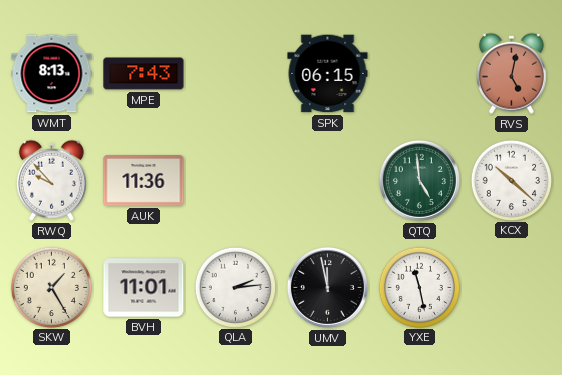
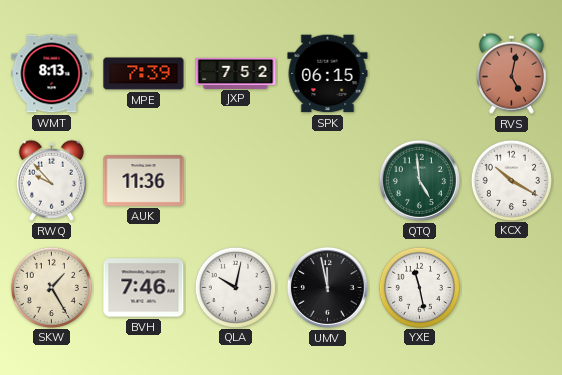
MPE: 7:43 -> 7:39 (144, 74)
JXP: none -> 7:52 (236, 73)
KCX: 10:22 -> 10:20 (511, 180)
BVH: 11:01 -> 7:46 (144, 288)
QLA: 2:14 -> 10:02 (235, 287)
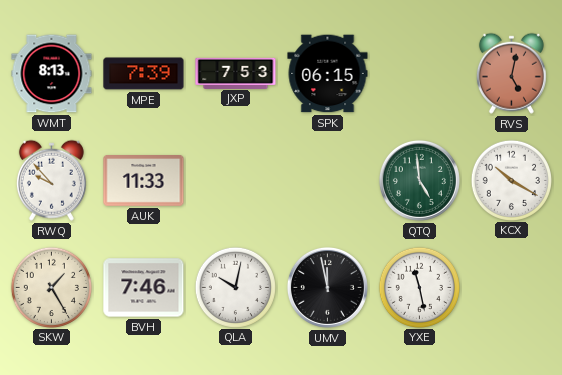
JXP: 7:52 -> 7:53 (236, 73)
AUK: 11:36 -> 11:33 (144, 181)
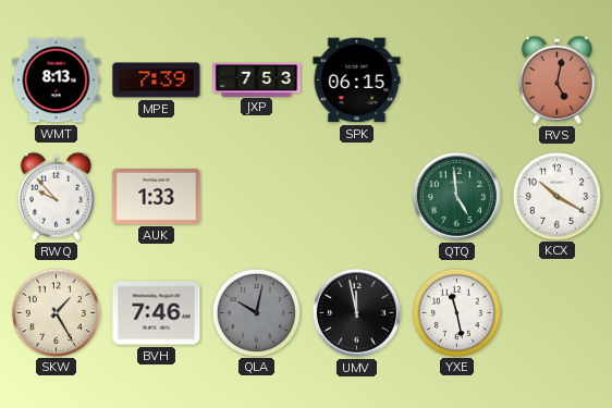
AUK: 11:33 -> 1:33 (157, 197)
QLA dial: white -> grey (256, 312)
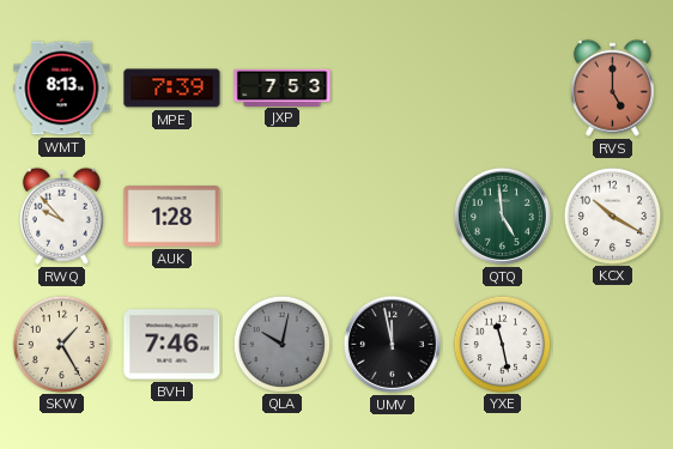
SPK: 06:15 -> none (357, 81)
RVS: 5:02 -> 5:00 (612, 87)
AUK: 1:33 -> 1:28 (172, 217)
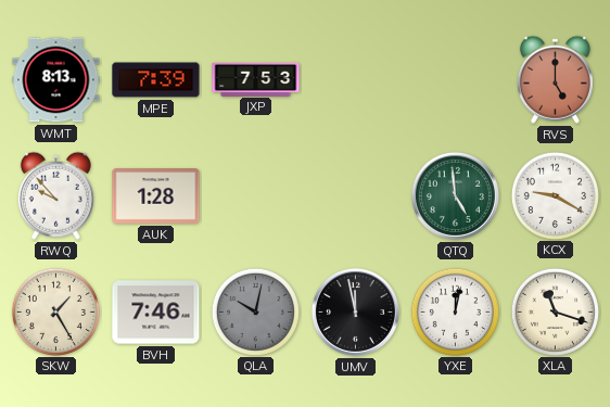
KCX: 10:20 -> 9:20 (555, 195)
YXE: 11:28 -> 12:02 (455, 311)
XLA: none -> 11:18 (555, 311)
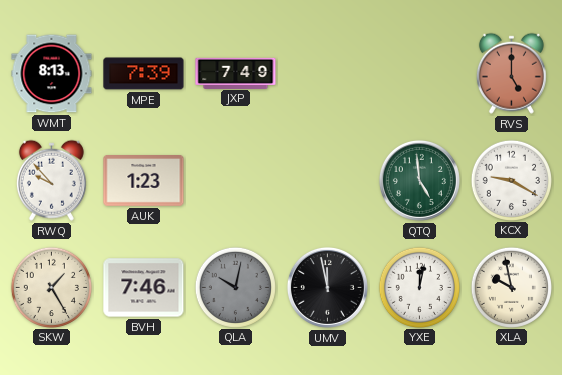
JXP: 7:53 -> 7:49 (236, 73)
AUK: 1:28 -> 1:23 (144, 181)
XLA: 11:18 -> 9:58 (511, 287)
